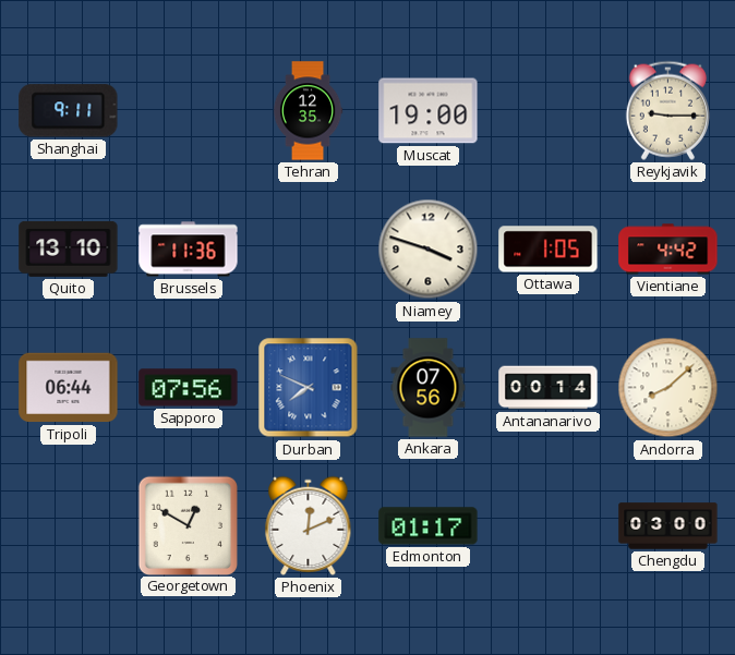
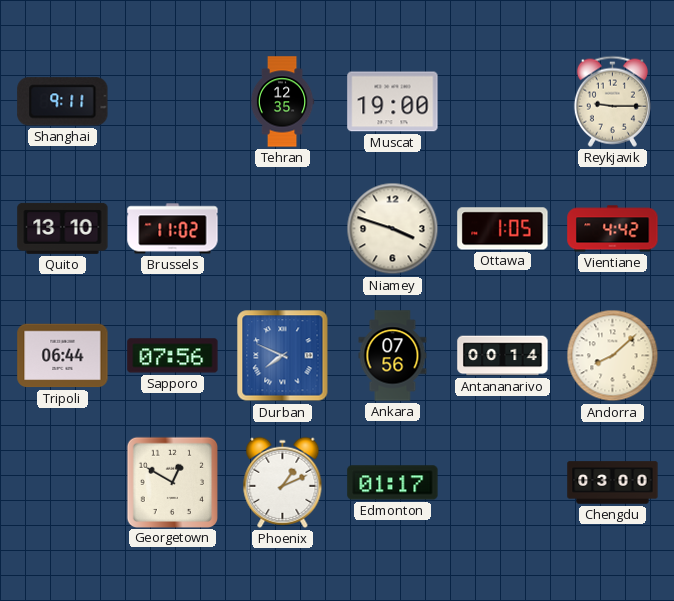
Brussels: 11:36 -> 11:02 (173, 229)
Phoenix: 12:11 -> 1:11 (283, 482)
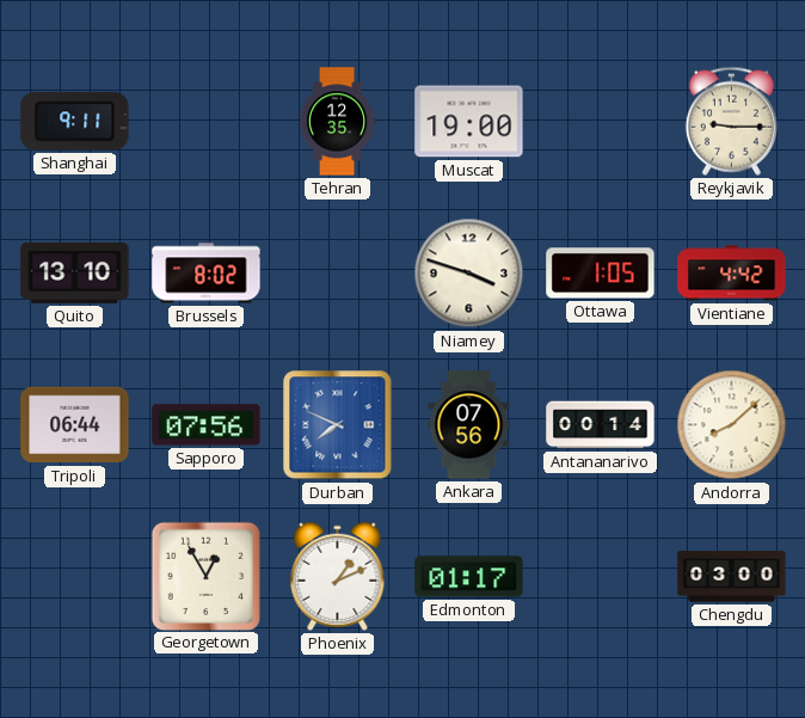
Brussels: 11:02 -> 8:02 (207, 274)
Georgetown: 12:50 -> 12:55 (205, 576)
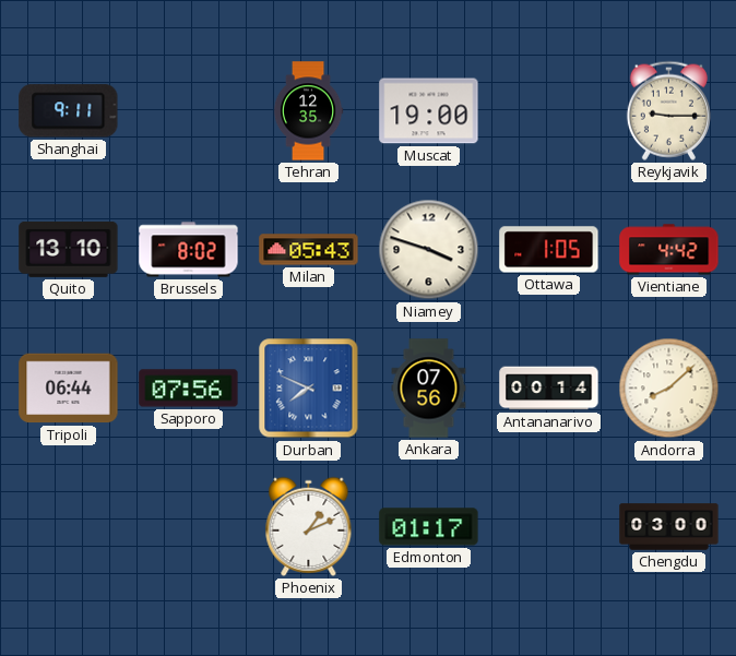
Milan: none -> 05:43 (309, 250)
Georgetown: 12:55 -> none (205, 576)
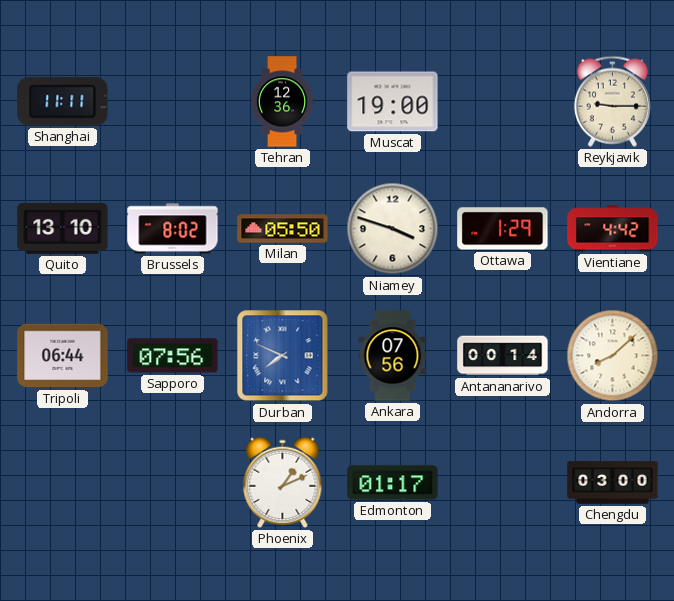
Shanghai: 9:11 -> 11:11 (63, 102)
Tehran: 12:35 -> 12:36 (282, 102)
Milan: 05:43 -> 05:50 (283, 229)
Ottawa: 1:05 -> 1:29 (503, 229)
